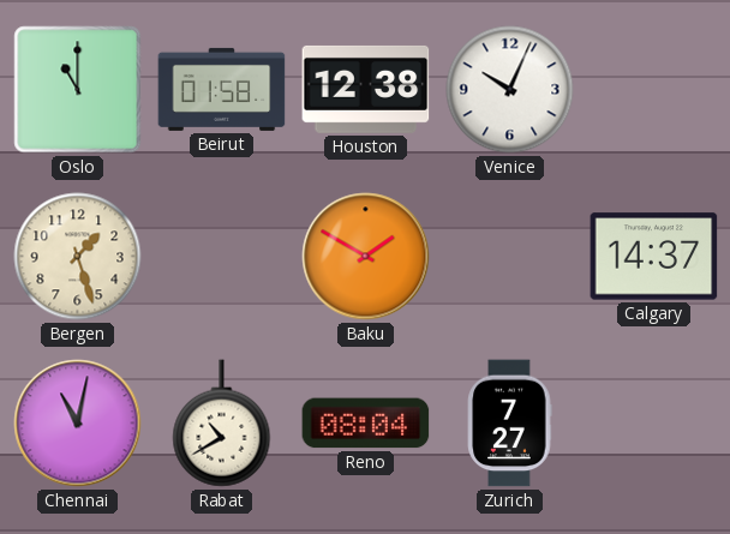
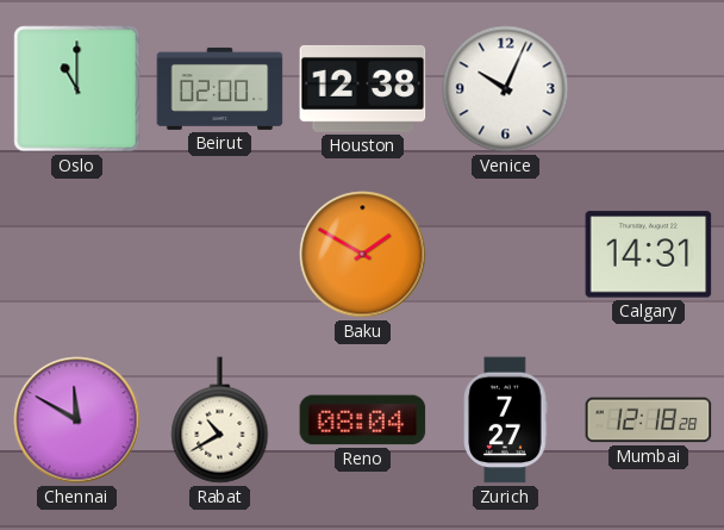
Beirut: 01:58 -> 02:00 (220, 88)
Bergen: 1:27 -> none (78, 257)
Calgary: 14:37 -> 14:31 (649, 255)
Chennai: 11:02 -> 11:50 (77, 420)
Mumbai: none -> 12:18 (649, 420)
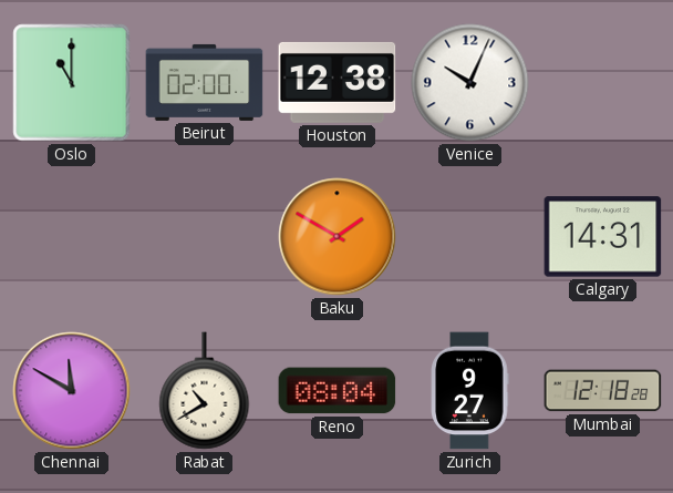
Zurich: 7:27 -> 9:27 (470, 391)
